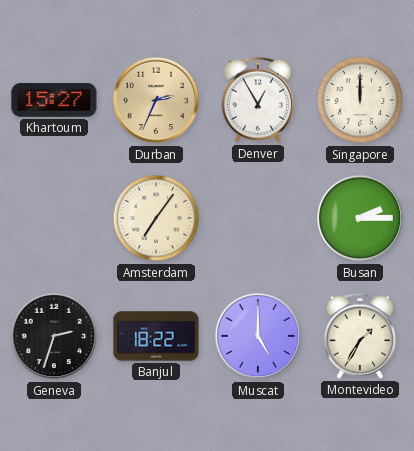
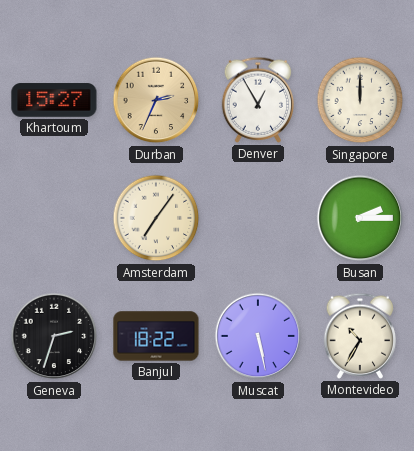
Muscat: 5:00 -> 5:28 (258, 336)
Montevideo: 1:35 -> 10:35 (360, 336)
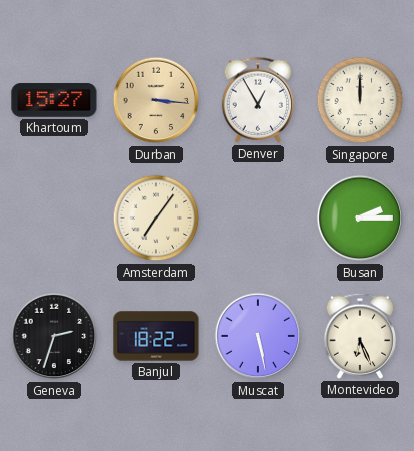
Durban: 2:34 -> 3:16 (156, 100)
Montevideo: 10:35 -> 6:26 (360, 336)
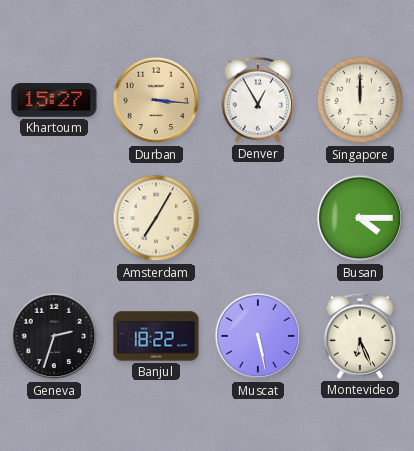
Amsterdam: 7:06 -> 7:05 (156, 218)
Busan: 2:15 -> 4:15 (360, 218)
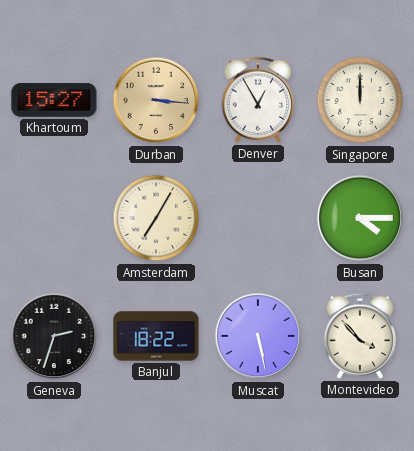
Montevideo: 6:26 -> 3:53 (360, 336)
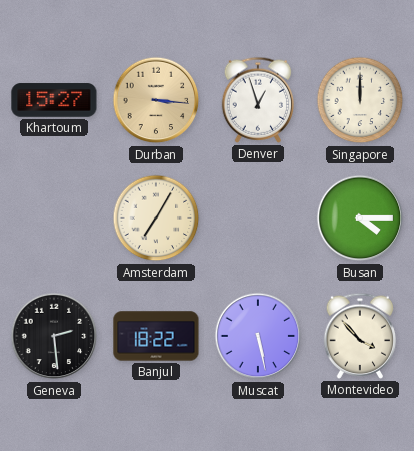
Denver: 12:55 -> 12:57 (258, 100)
Geneva: 2:33 -> 2:29 (54, 336)
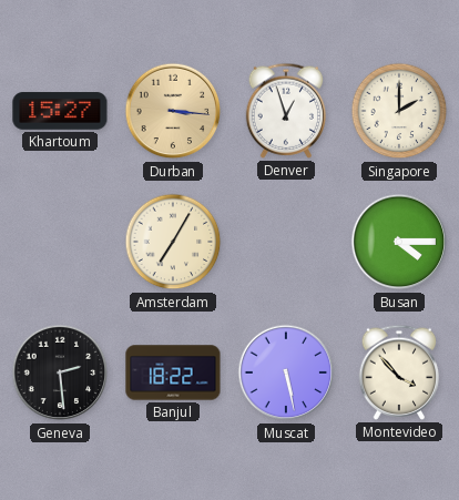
Singapore: 12:00 -> 2:00 (399, 111)
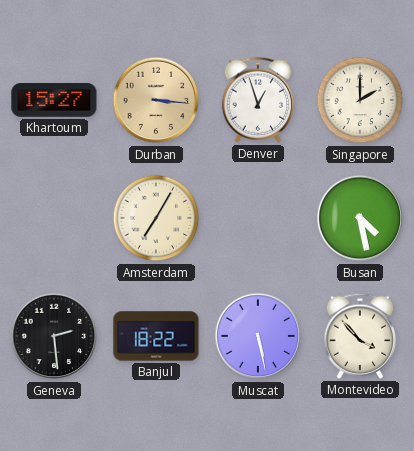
Busan: 4:15 -> 4:28 (360, 218)
